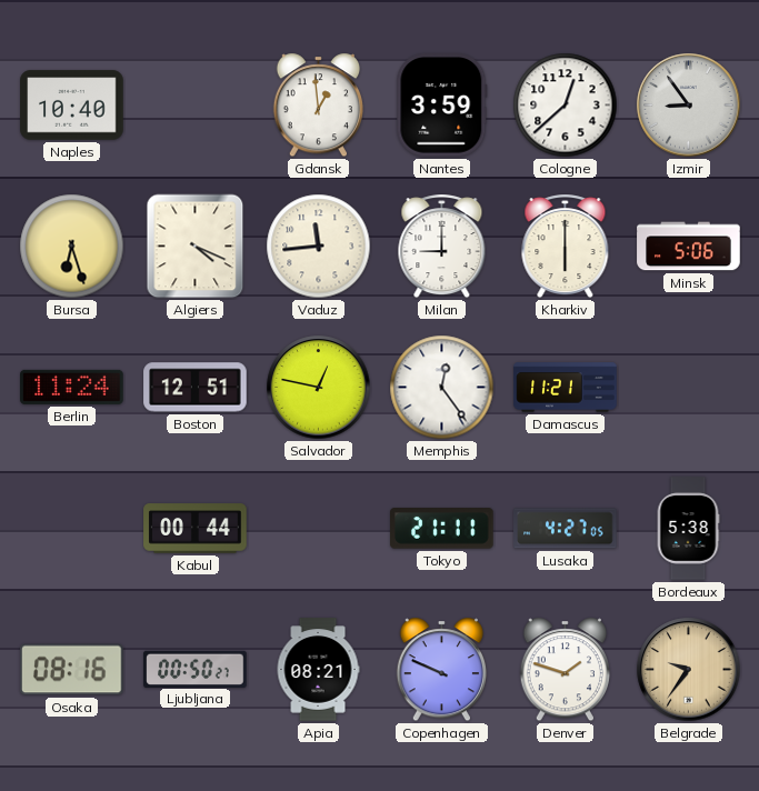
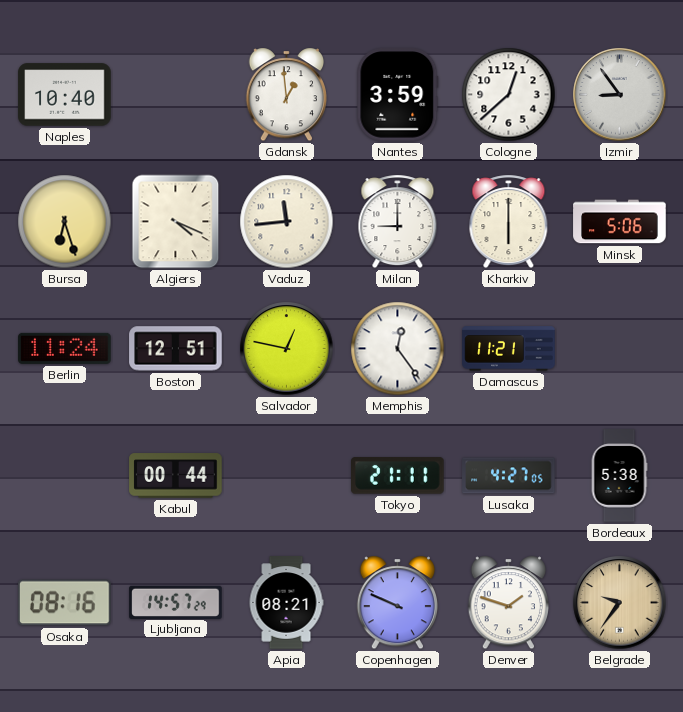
Ljubljana: 00:50 -> 14:57 (176, 602)
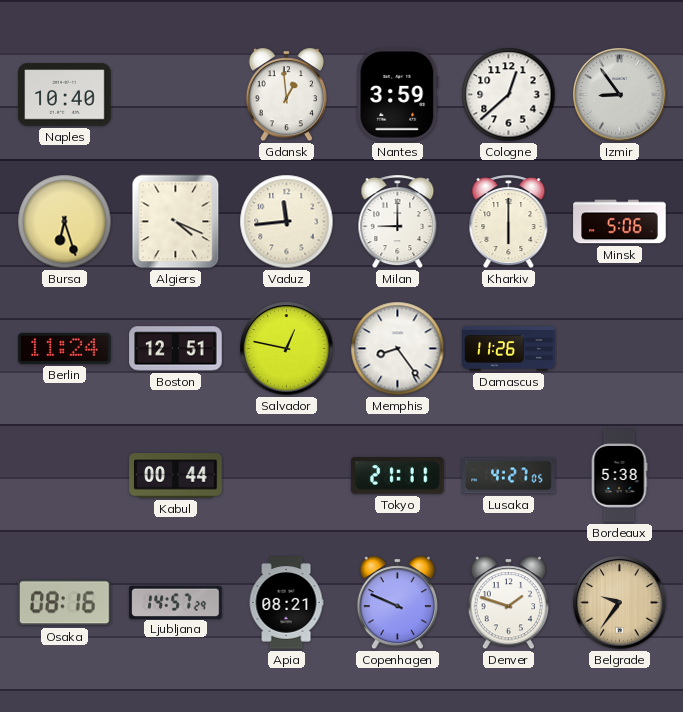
Memphis: 12:24 -> 8:24 (398, 349)
Damascus: 11:21 -> 11:26 (509, 349)
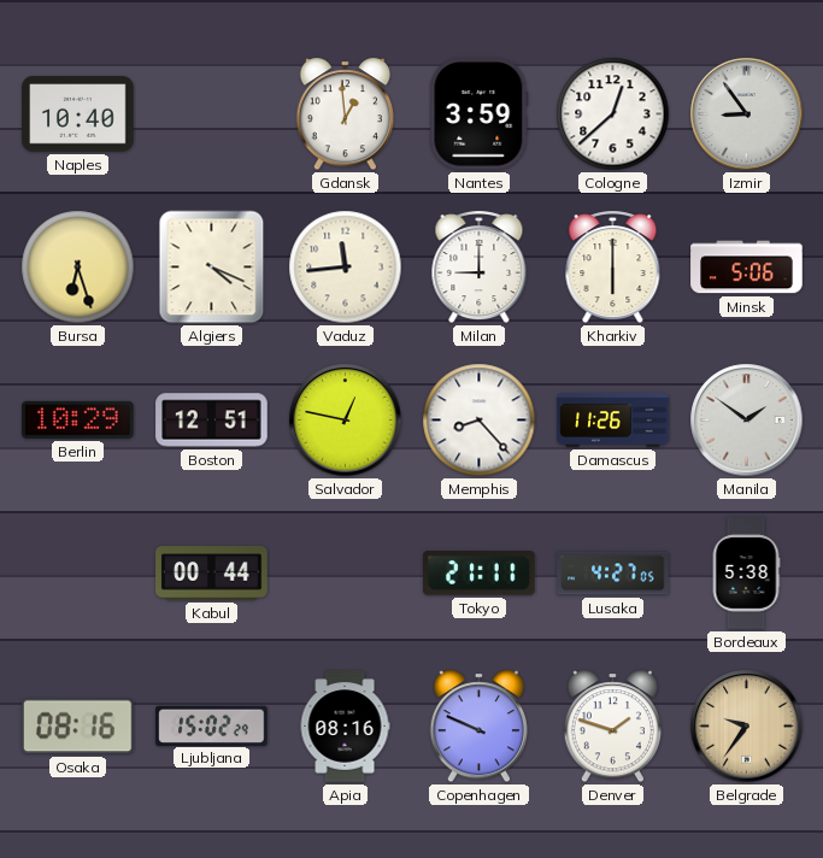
Berlin: 11:24 -> 10:29 (78, 419)
Memphis: 8:24 -> 8:23 (480, 421)
Manila: none -> 1:51 (747, 421)
Ljubljana: 14:57 -> 15:02 (212, 725)
Apia: 08:21 -> 08:16 (345, 727)
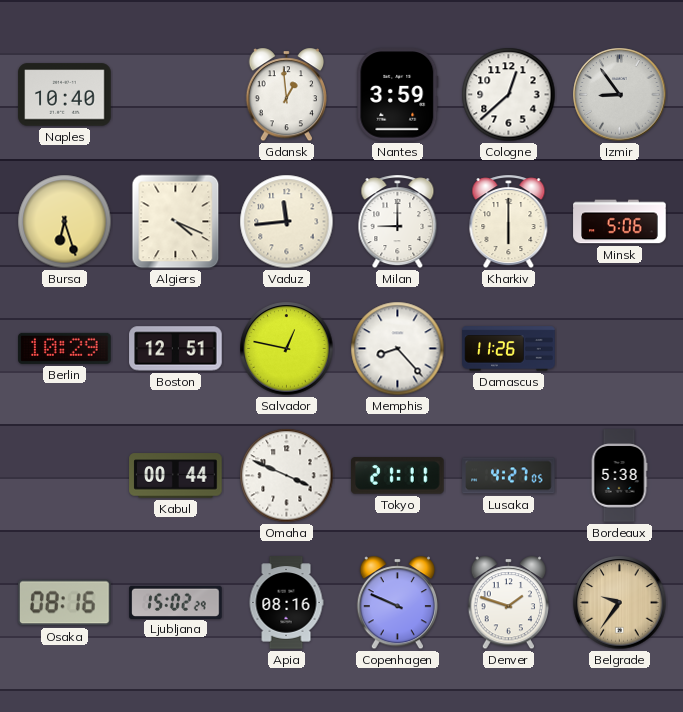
Manila: 1:51 -> none (747, 421)
Omaha: none -> 3:49 (287, 476)
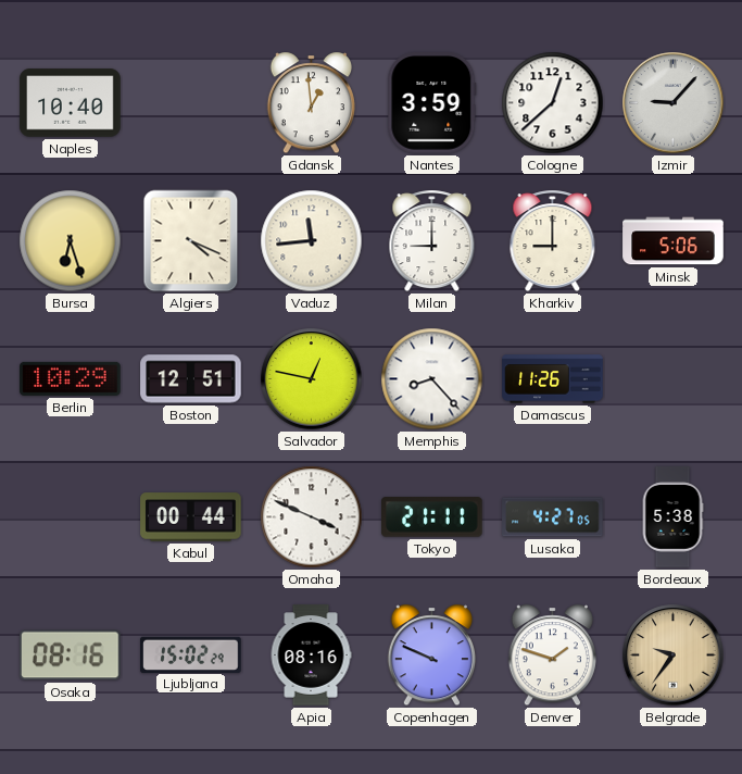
Izmir: 8:54 -> 9:07 (674, 103)
Kharkiv: 6:00 -> 9:00 (553, 241)
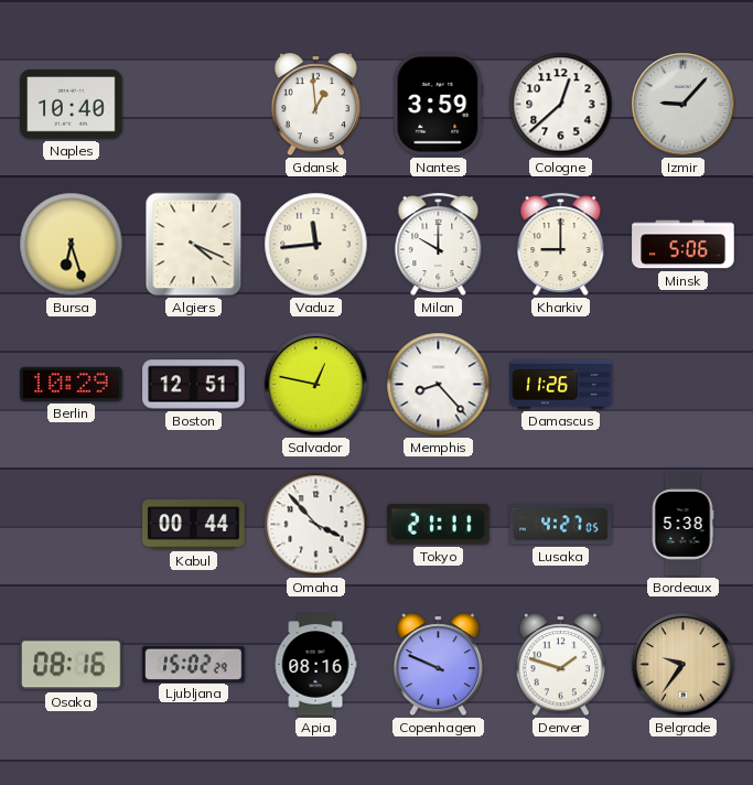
Milan: 9:00 -> 10:00 (439, 245)
Omaha: 3:49 -> 3:53 (316, 525)
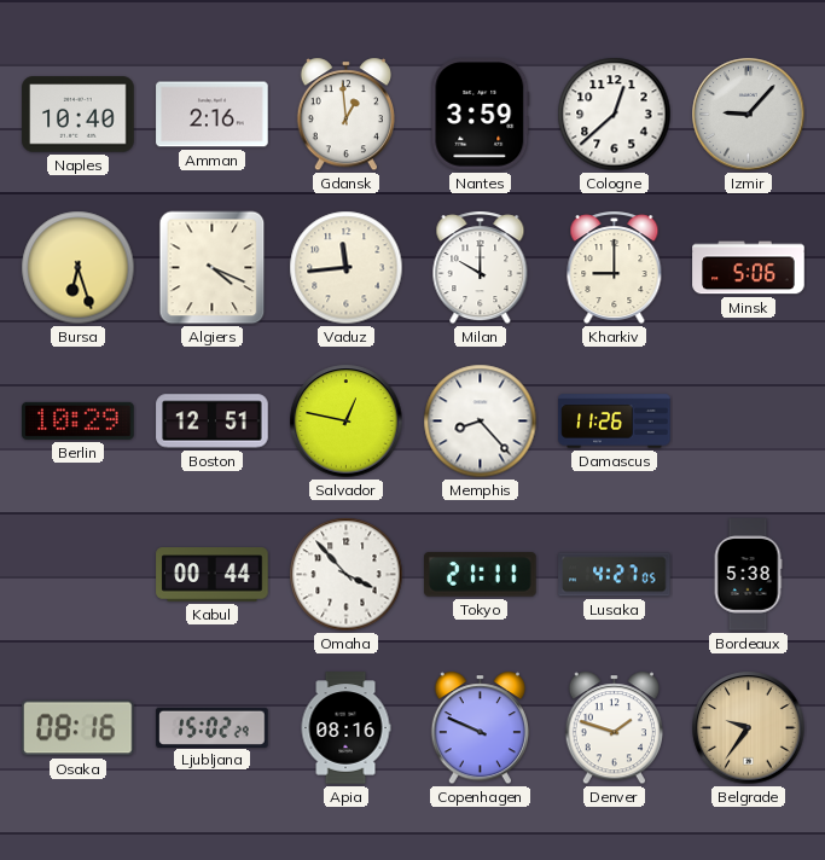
Amman: none -> 2:16 (213, 115)
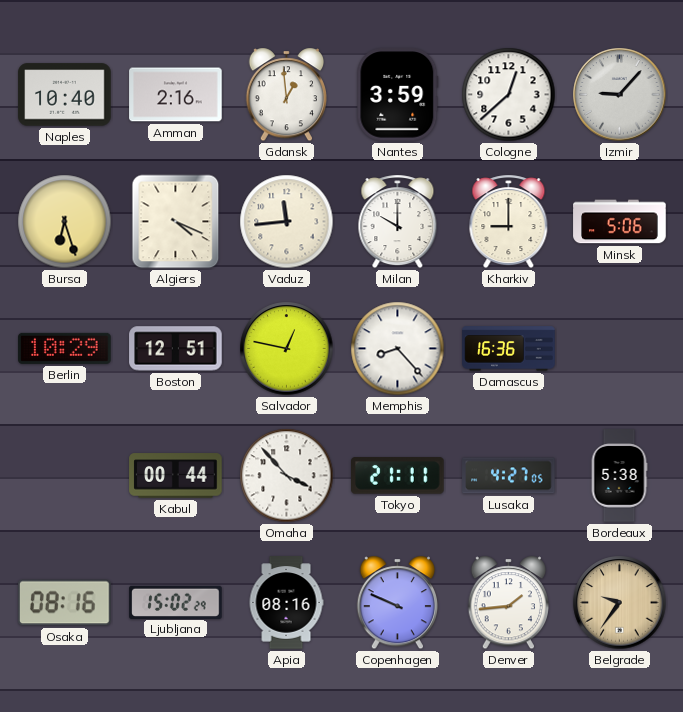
Damascus: 11:26 -> 16:36 (509, 349)
Denver: 1:48 -> 1:44 (508, 603)
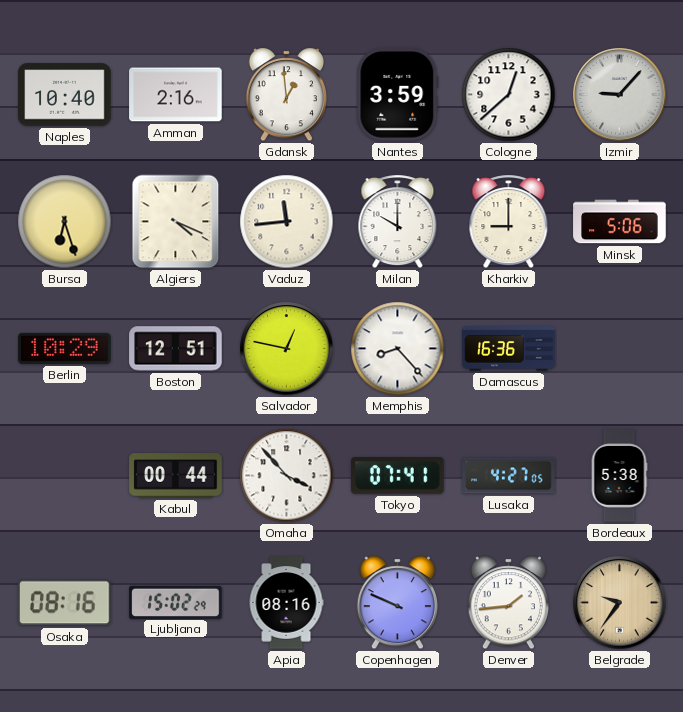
Tokyo: 21:11 -> 07:41 (398, 476)
